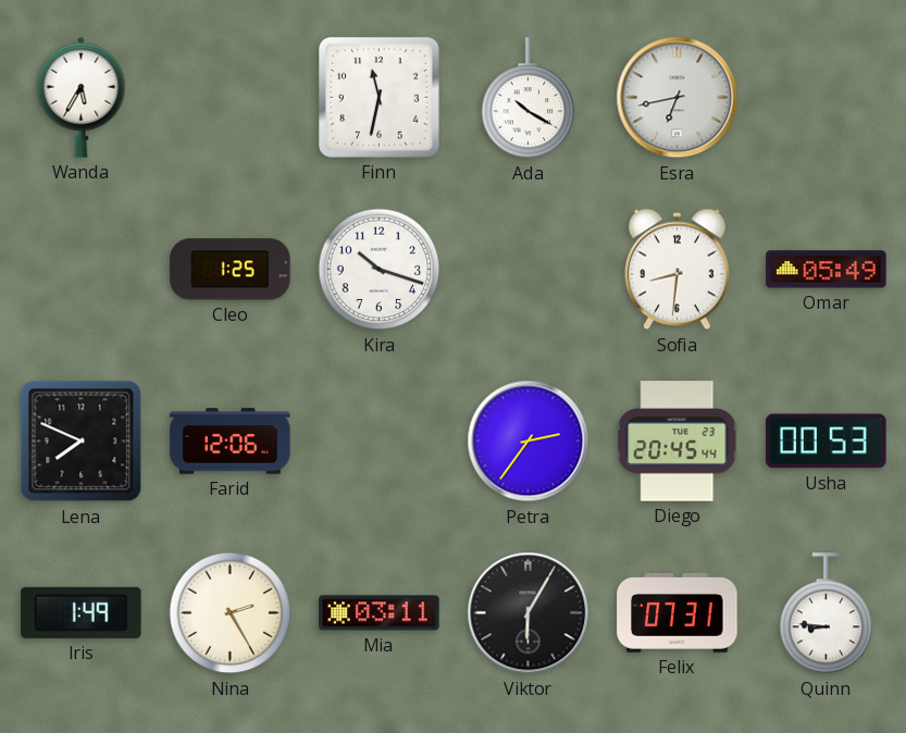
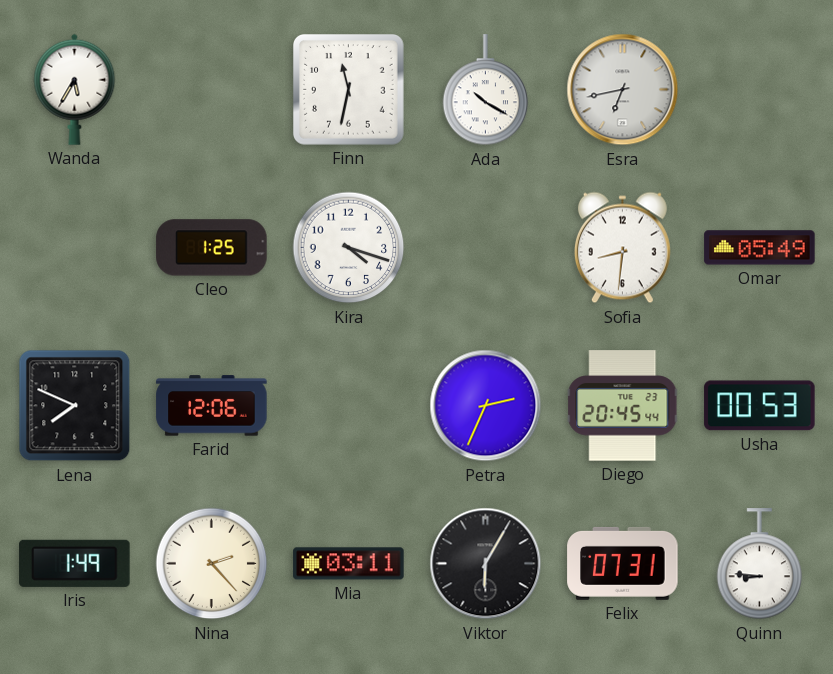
Kira: 10:18 -> 4:18 (349, 248)
Petra: 2:36 -> 2:34 (486, 406)
Nina: 2:25 -> 2:23 (212, 564)
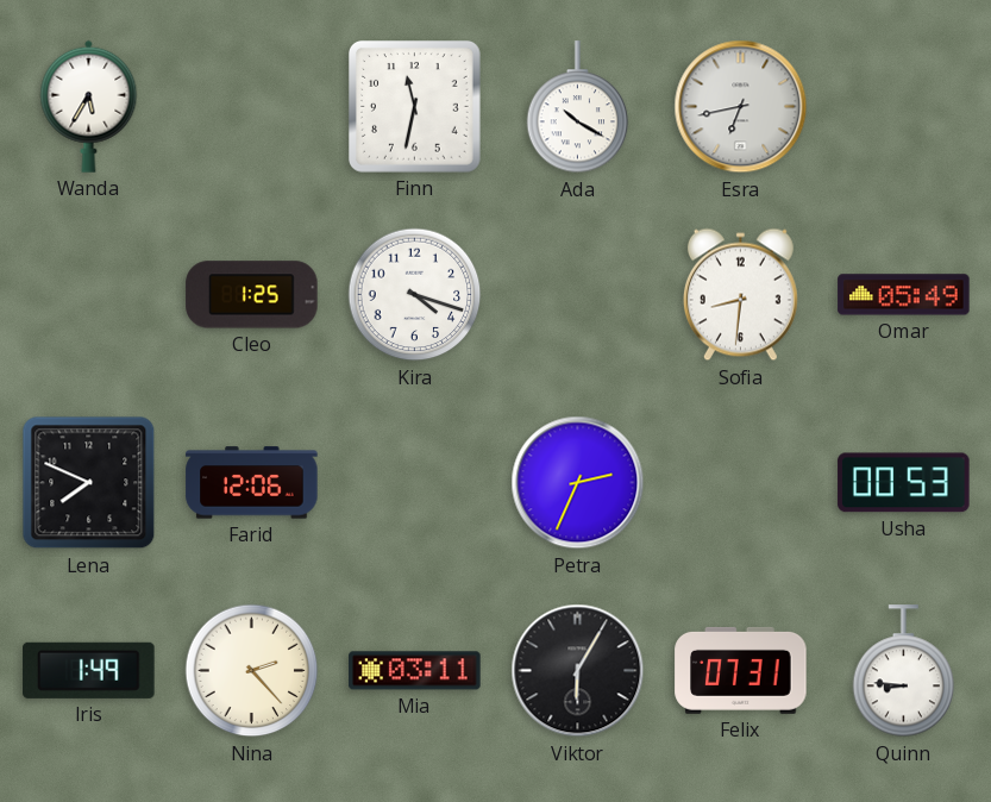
Diego: 20:45 -> none (623, 406)
